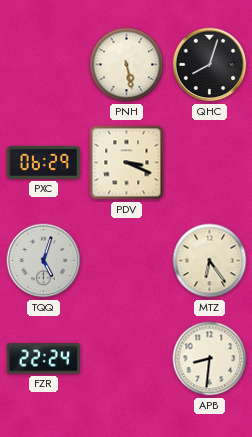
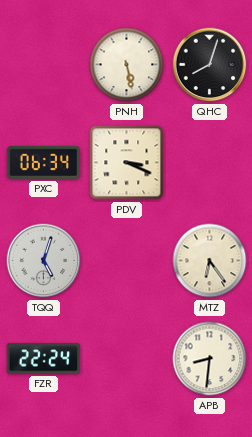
PXC: 06:29 -> 06:34 (43, 162)
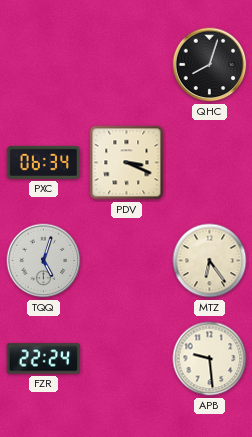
PNH: 5:28 -> none (127, 65)
APB: 8:31 -> 9:29 (210, 359)
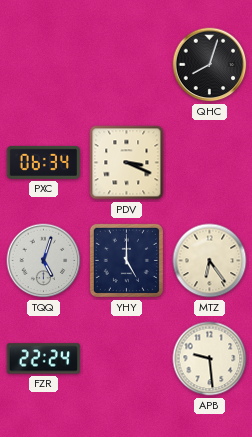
YHY: none -> 5:00 (126, 260)
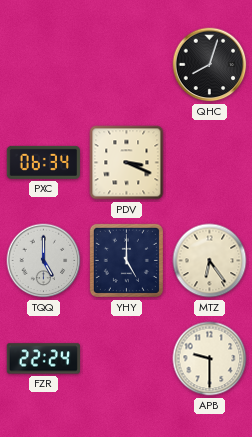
TQQ: 5:03 -> 5:00 (44, 261)
APB: 9:29 -> 9:30 (210, 359)
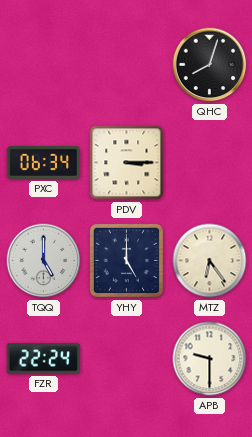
PDV: 3:19 -> 3:15 (127, 163)
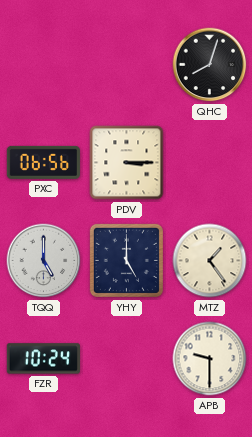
PXC: 06:34 -> 06:56 (43, 162)
MTZ: 6:24 -> 1:24 (210, 261)
FZR: 22:24 -> 10:24 (43, 359)
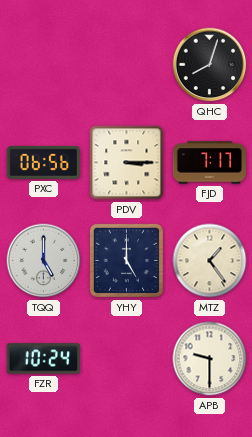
FJD: none -> 7:17 (209, 163)
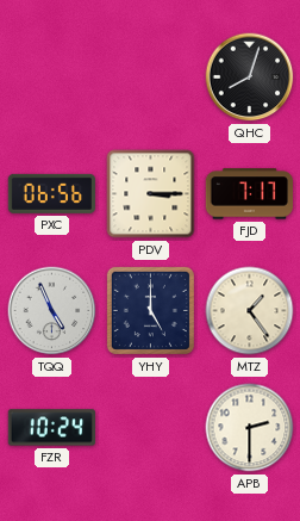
TQQ: 5:00 -> 4:56 (52, 311)
APB: 9:30 -> 2:30 (250, 428)
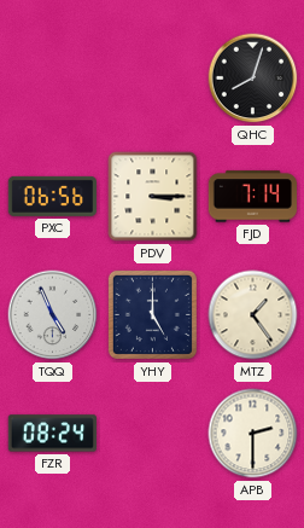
FJD: 7:17 -> 7:14 (252, 197)
FZR: 10:24 -> 08:24 (52, 434)
